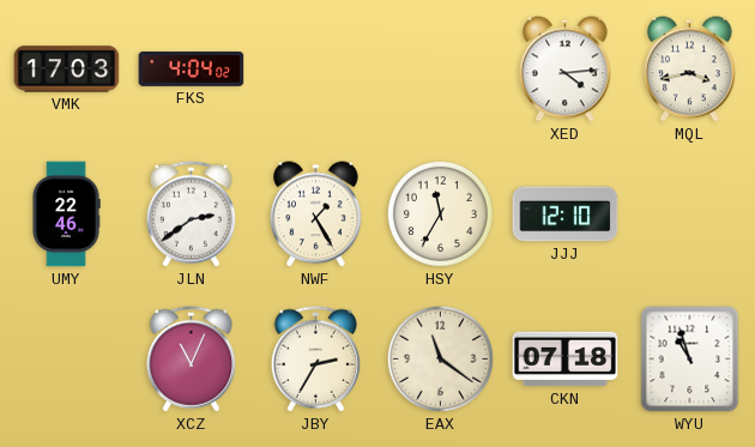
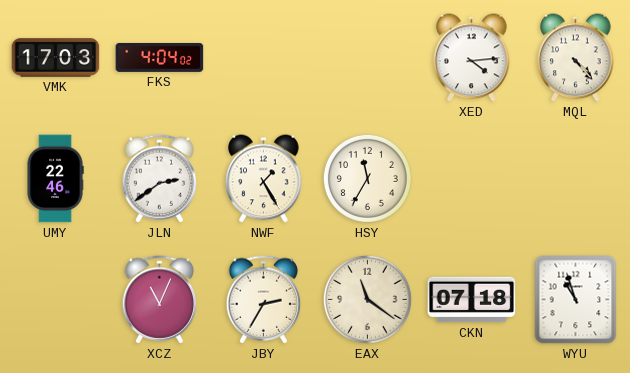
MQL: 3:43 -> 4:23 (576, 58)
JJJ: 12:10 -> none (566, 215)
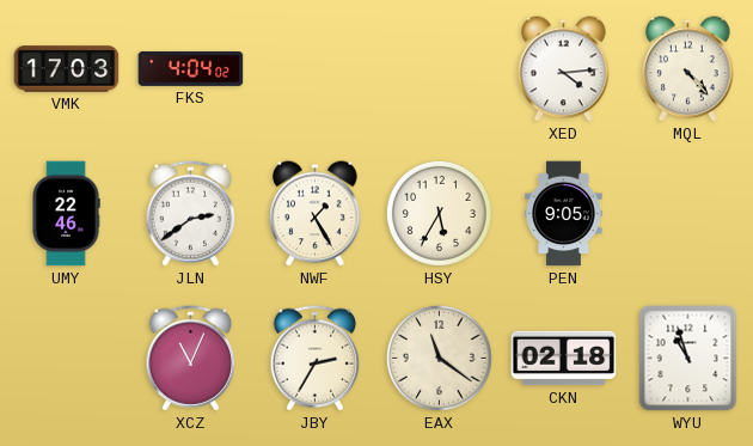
HSY: 11:35 -> 5:35 (439, 213)
PEN: none -> 9:05 (564, 214)
CKN: 07:18 -> 02:18 (564, 359)
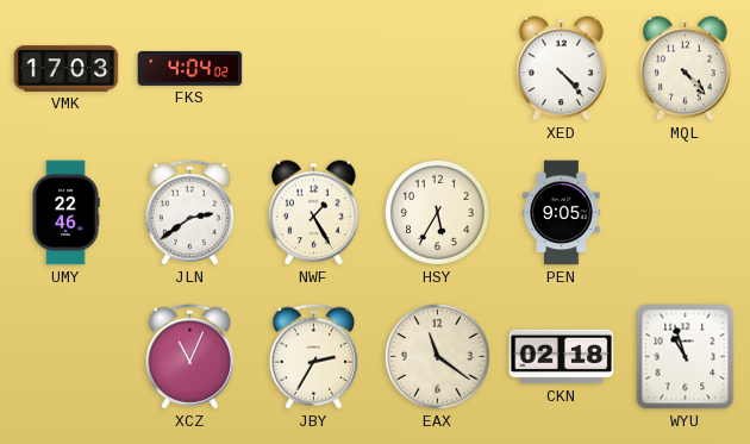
XED: 4:14 -> 4:23 (562, 69)
